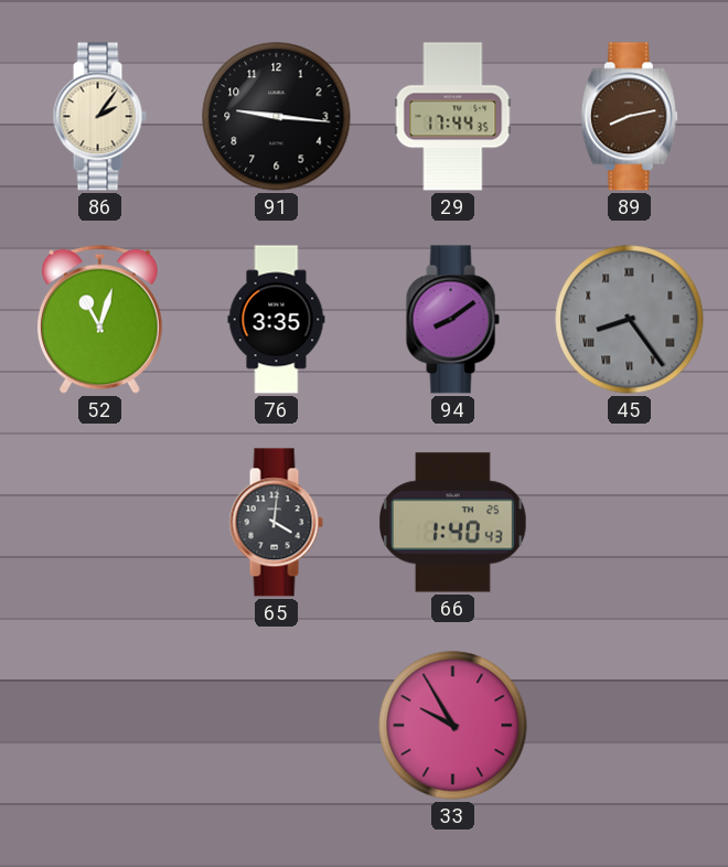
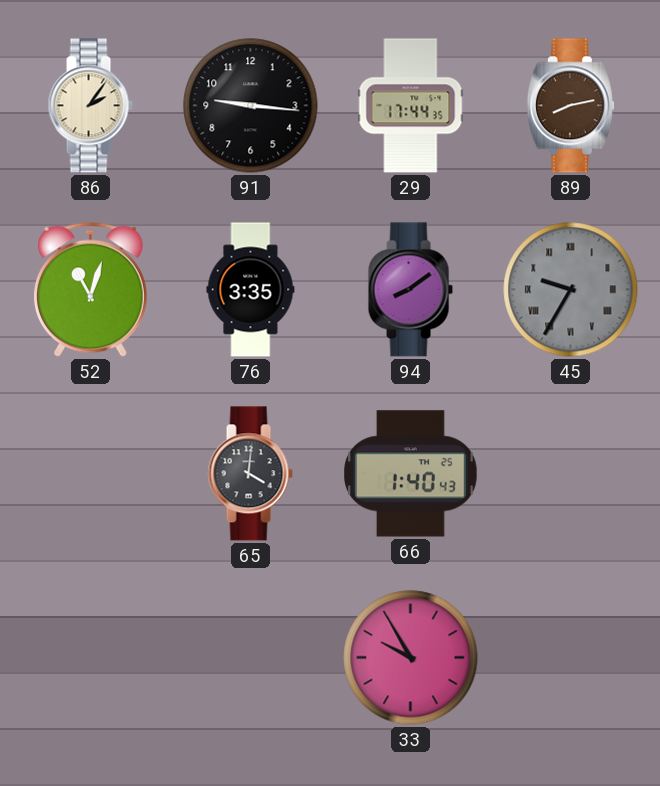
45: 8:24 -> 9:35 (571, 290)
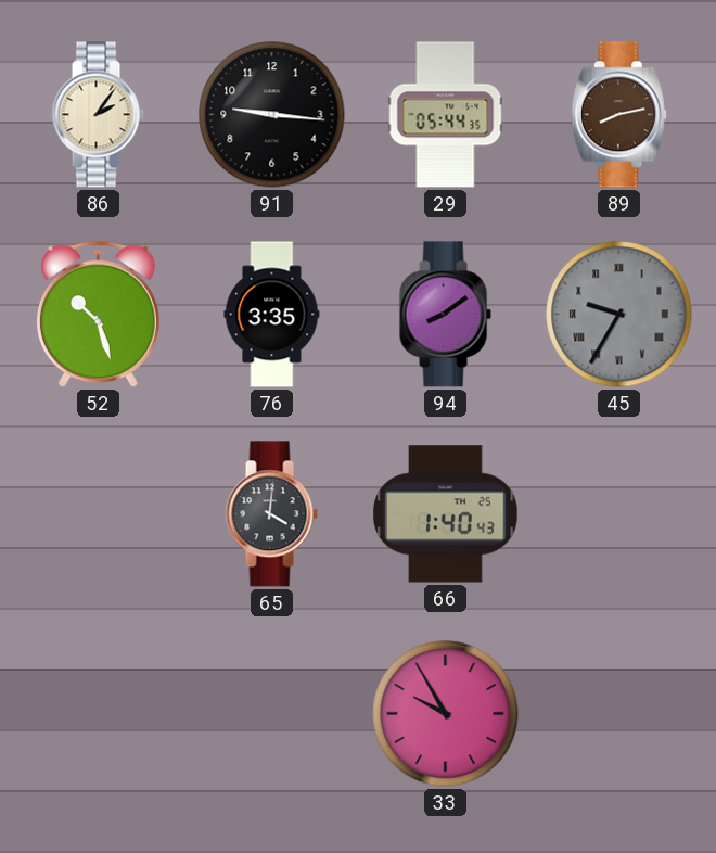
29: 17:44 -> 05:44 (446, 115)
52: 11:03 -> 10:27 (98, 314)
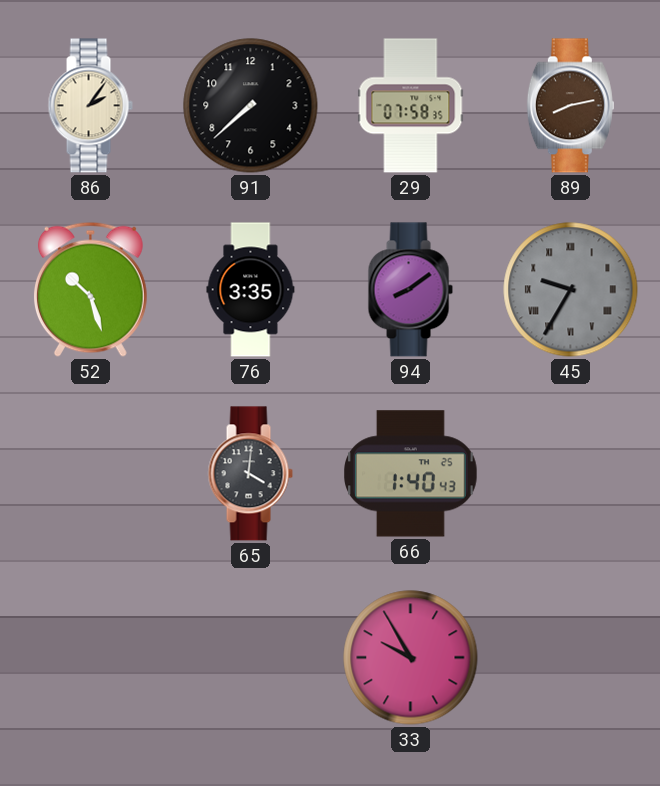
91: 9:16 -> 7:38 (251, 106)
29: 05:44 -> 07:58 (411, 106)
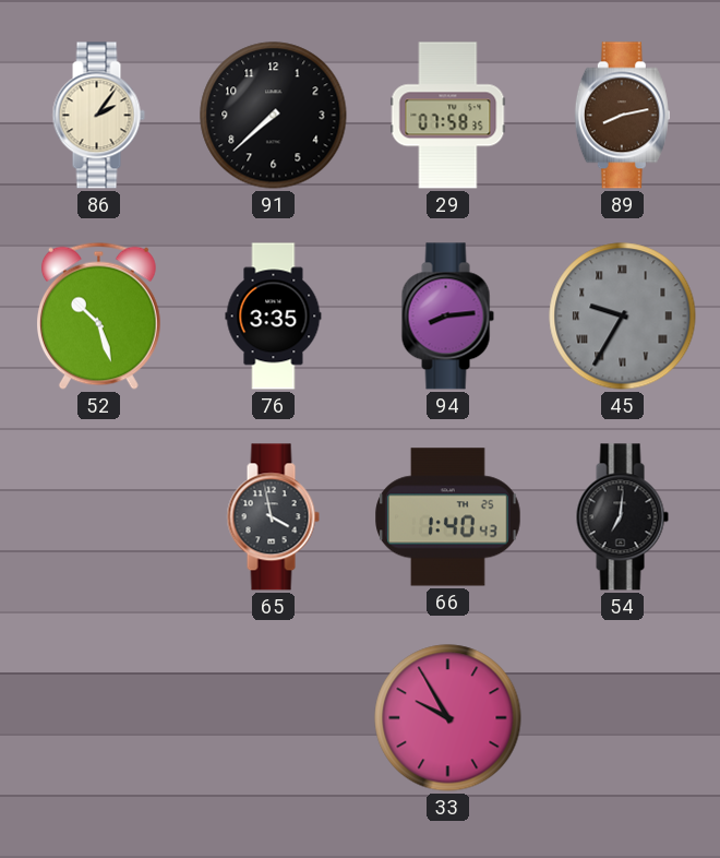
94: 8:09 -> 8:14 (447, 317)
65: 4:01 -> 3:58 (273, 517)
54: none -> 7:01 (622, 517)
